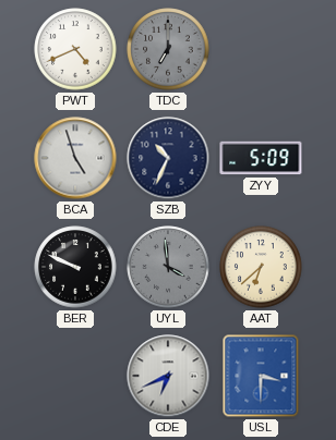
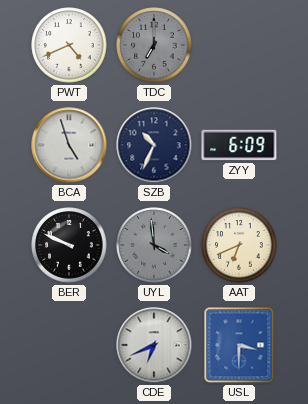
ZYY: 5:09 -> 6:09 (239, 145)
AAT: 6:38 -> 6:41 (239, 245)
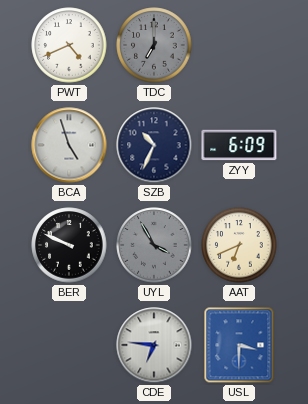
UYL: 3:59 -> 3:55 (154, 245)
CDE: 6:41 -> 6:46 (154, 345)
